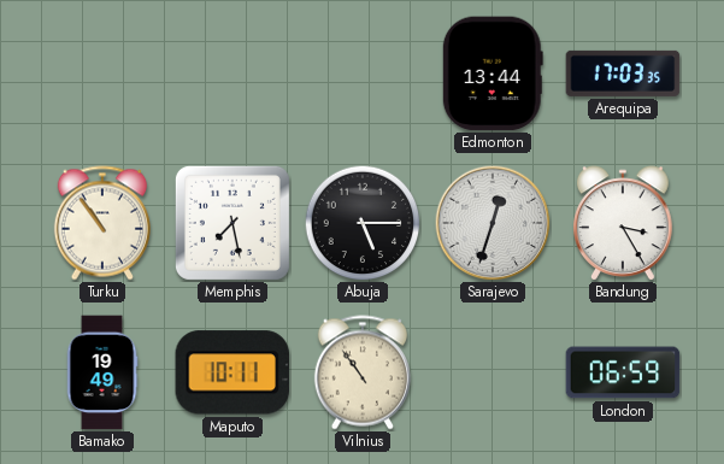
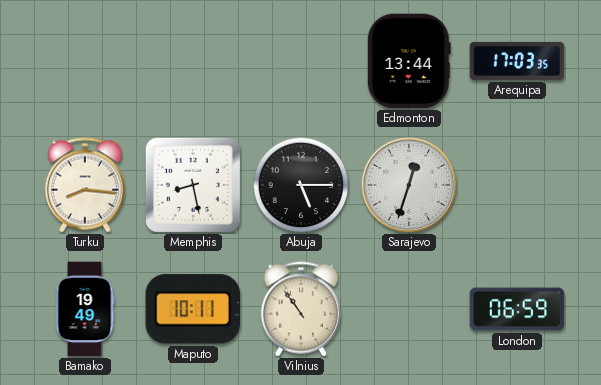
Turku: 10:54 -> 8:16 (85, 185)
Memphis: 7:28 -> 8:28 (193, 185)
Bandung: 3:25 -> none (624, 223)
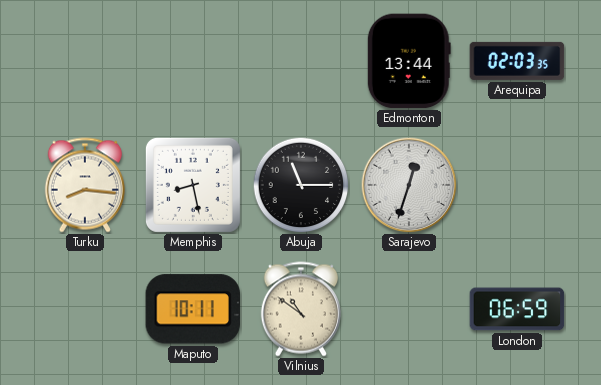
Arequipa: 17:03 -> 02:03 (517, 61)
Abuja: 5:15 -> 11:15 (301, 185)
Bamako: 19:49 -> none (85, 309)
Vilnius: 10:54 -> 10:51 (301, 309)
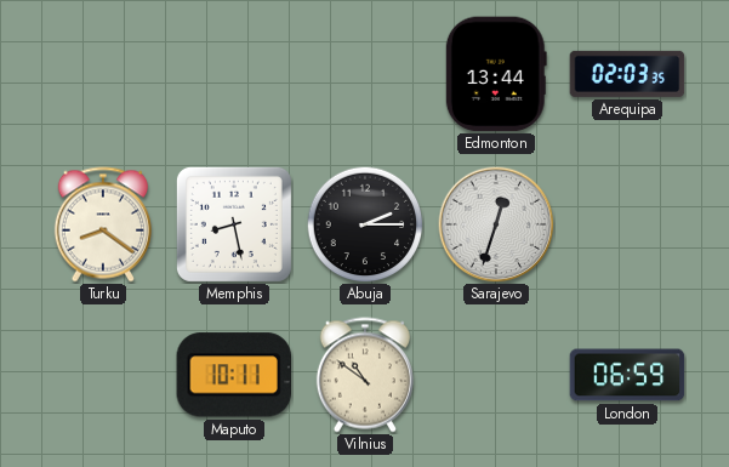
Turku: 8:16 -> 8:21 (103, 224)
Abuja: 11:15 -> 2:15 (365, 224)
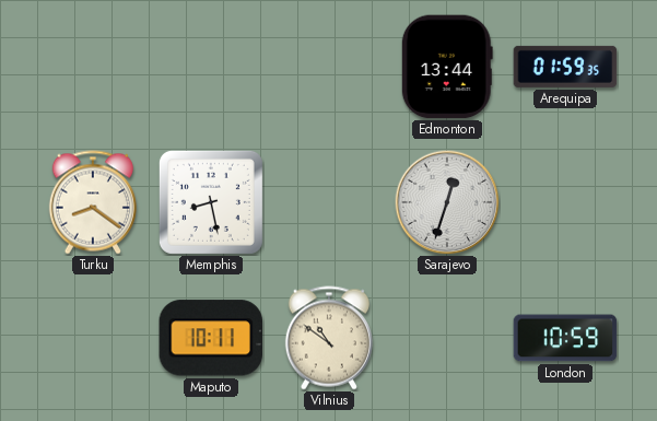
Arequipa: 02:03 -> 01:59 (565, 67)
Abuja: 2:15 -> none (365, 224)
London: 06:59 -> 10:59 (565, 338)
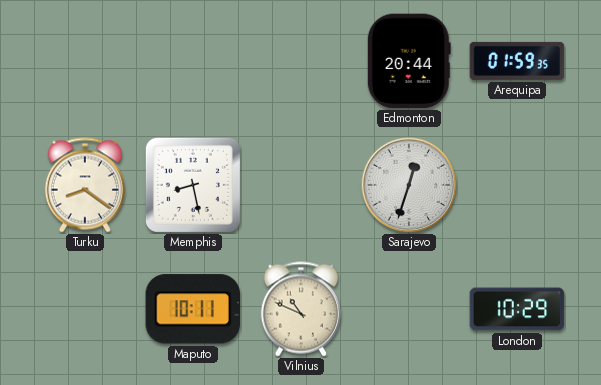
Edmonton: 13:44 -> 20:44 (409, 61)
Vilnius: 10:51 -> 10:49 (301, 309)
London: 10:59 -> 10:29 (517, 309)
